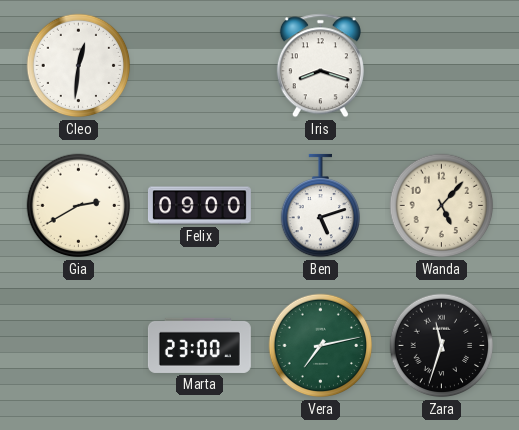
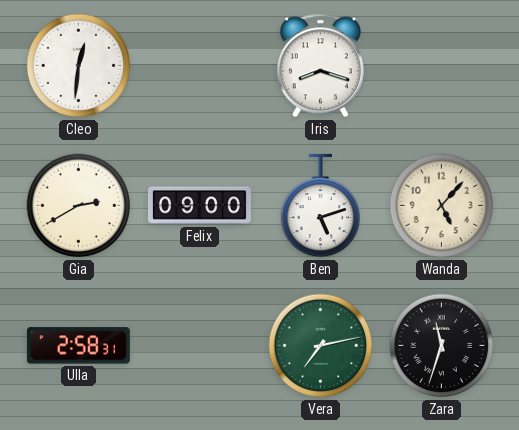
Ulla: none -> 2:58 (78, 346)
Marta: 23:00 -> none (199, 345)
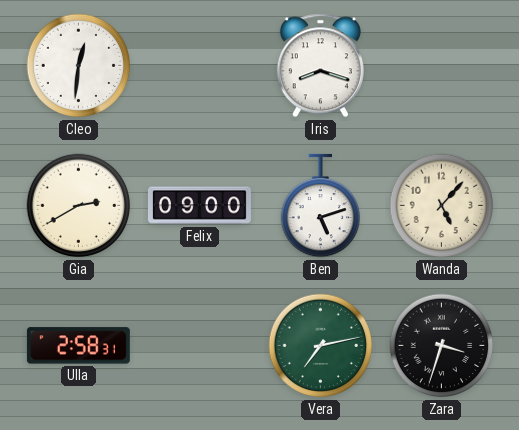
Zara: 11:33 -> 3:33 (442, 346)
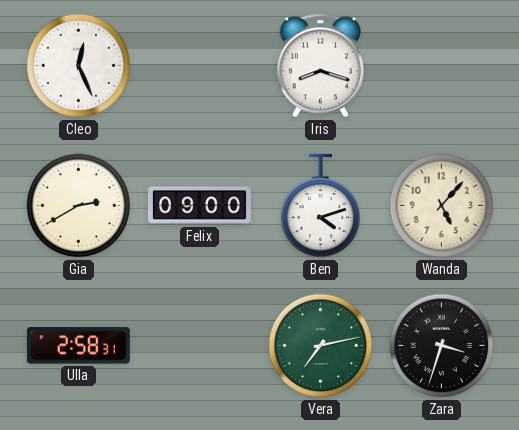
Cleo: 12:31 -> 12:26 (79, 66)
Ben: 5:12 -> 4:12 (320, 206)
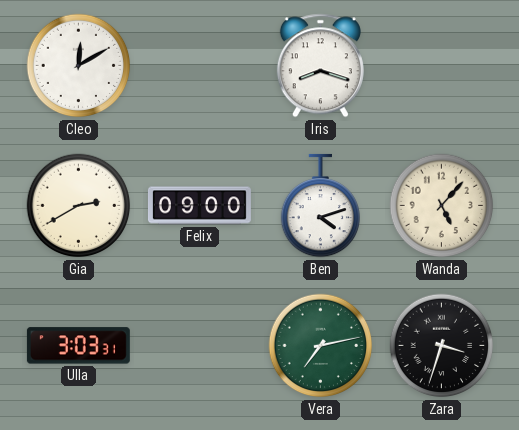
Cleo: 12:26 -> 12:10 (79, 66)
Ulla: 2:58 -> 3:03 (78, 346)
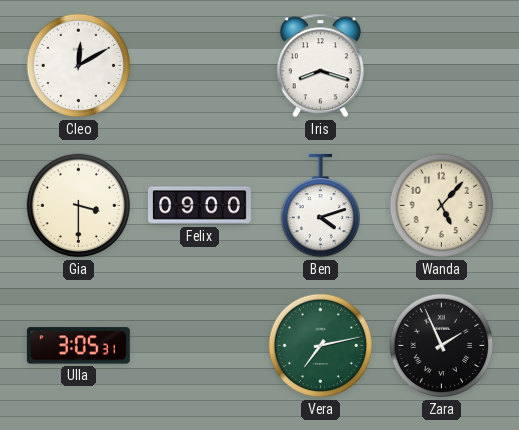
Gia: 2:40 -> 3:30 (79, 206)
Ulla: 3:03 -> 3:05 (78, 346)
Zara: 3:33 -> 1:56 (442, 346)
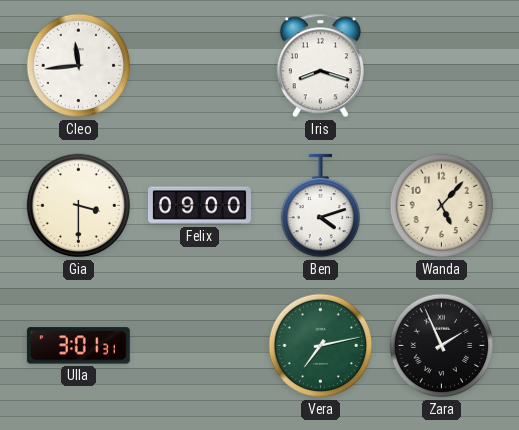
Cleo: 12:10 -> 11:44 (79, 66)
Ulla: 3:05 -> 3:01 (78, 346)
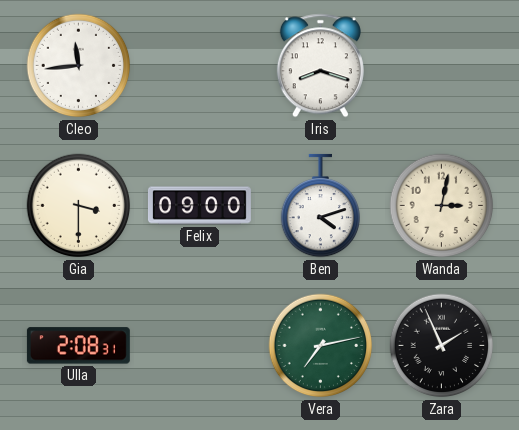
Wanda: 5:07 -> 3:02 (442, 206)
Ulla: 3:01 -> 2:08 (78, 346)
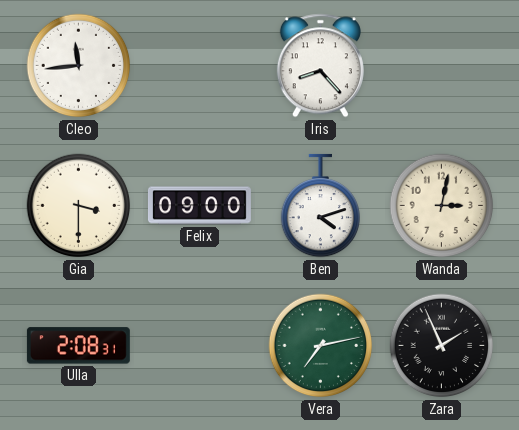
Iris: 8:18 -> 8:23 (320, 66)
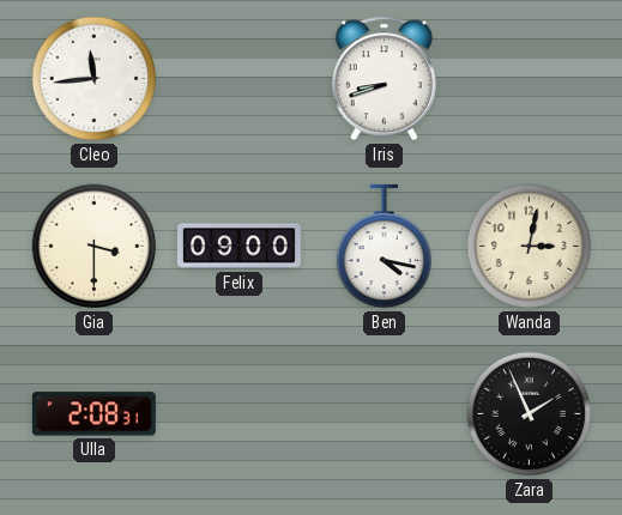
Iris: 8:23 -> 8:42 (384, 79)
Ben: 4:12 -> 4:17 (384, 247)
Vera: 7:13 -> none (321, 346)
